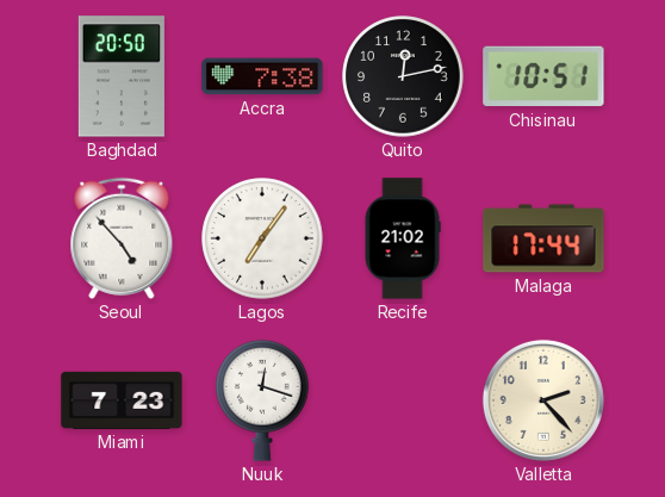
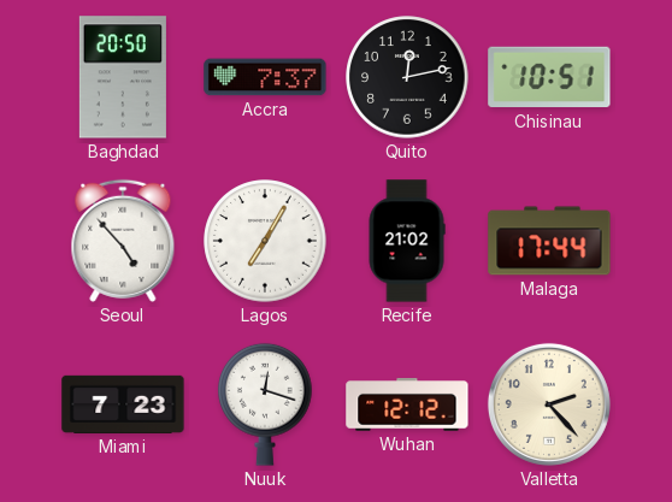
Accra: 7:38 -> 7:37 (265, 77)
Lagos: 7:06 -> 7:05 (265, 241)
Wuhan: none -> 12:12 (407, 404)
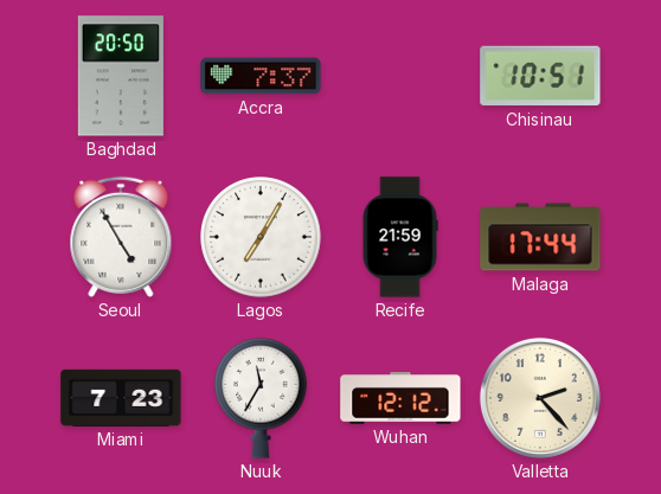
Quito: 12:13 -> none (407, 77)
Seoul: 4:53 -> 4:55 (121, 237)
Recife: 21:02 -> 21:59 (400, 237)
Nuuk: 12:18 -> 11:35 (261, 398)
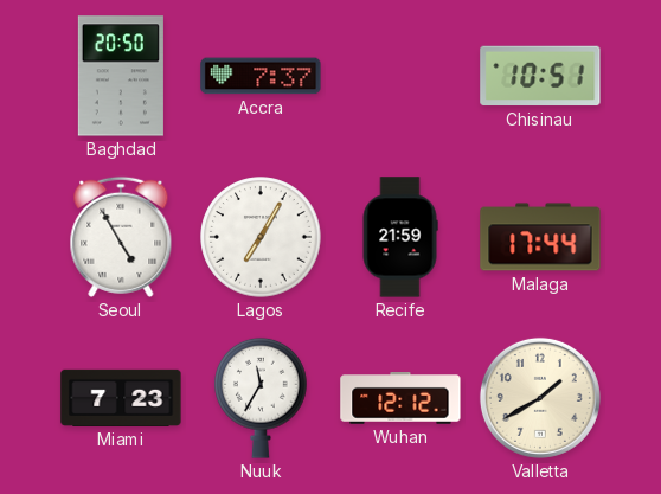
Valletta: 2:23 -> 1:40 (540, 398)
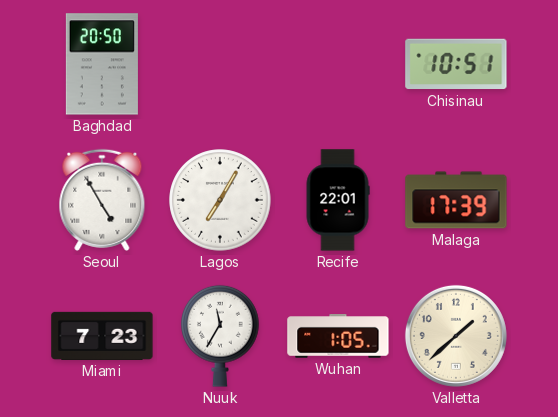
Accra: 7:37 -> none (261, 76)
Recife: 21:59 -> 22:01 (338, 200)
Malaga: 17:44 -> 17:39 (456, 200)
Wuhan: 12:12 -> 1:05 (338, 336)
Valletta: 1:40 -> 1:38 (456, 336)
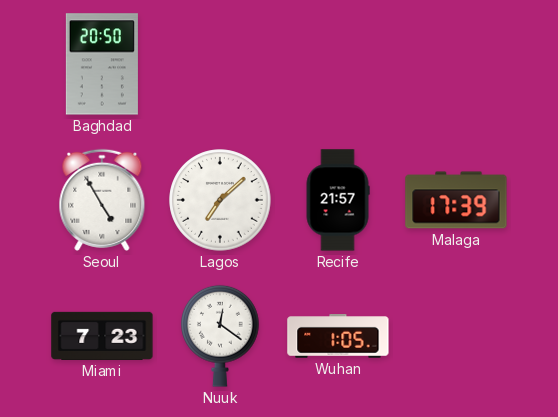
Chisinau: 10:51 -> none (456, 64)
Lagos: 7:05 -> 7:08 (220, 200)
Recife: 22:01 -> 21:57 (338, 200)
Nuuk: 11:35 -> 12:21 (220, 336)
Valletta: 1:38 -> none (456, 336)
